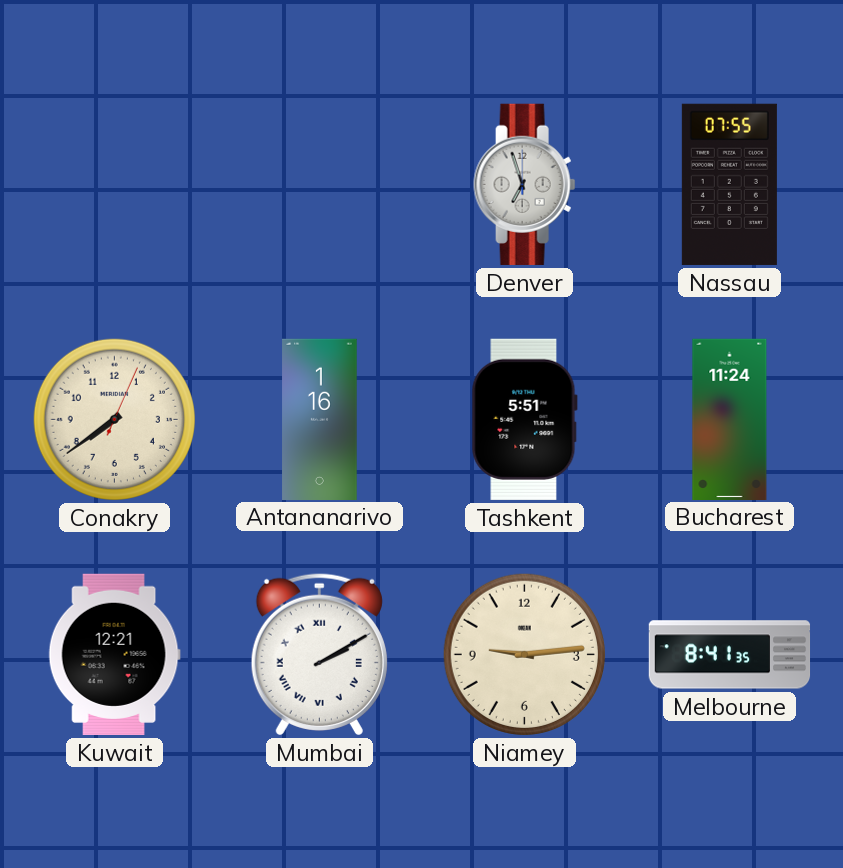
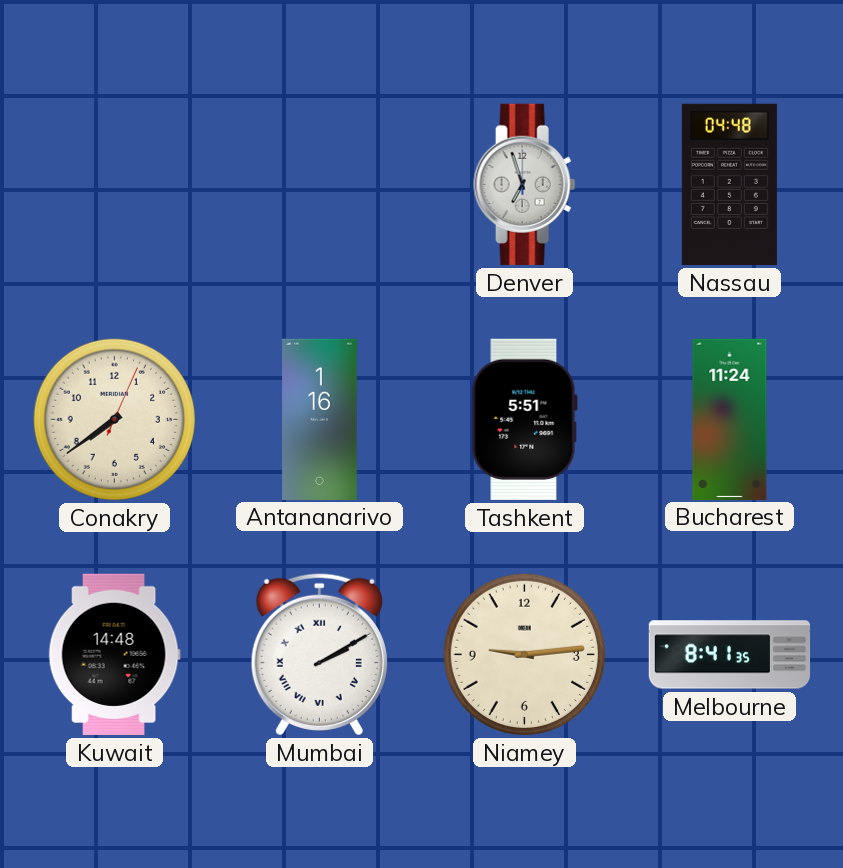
Nassau: 07:55 -> 04:48 (729, 184)
Kuwait: 12:21 -> 14:48 (114, 654)
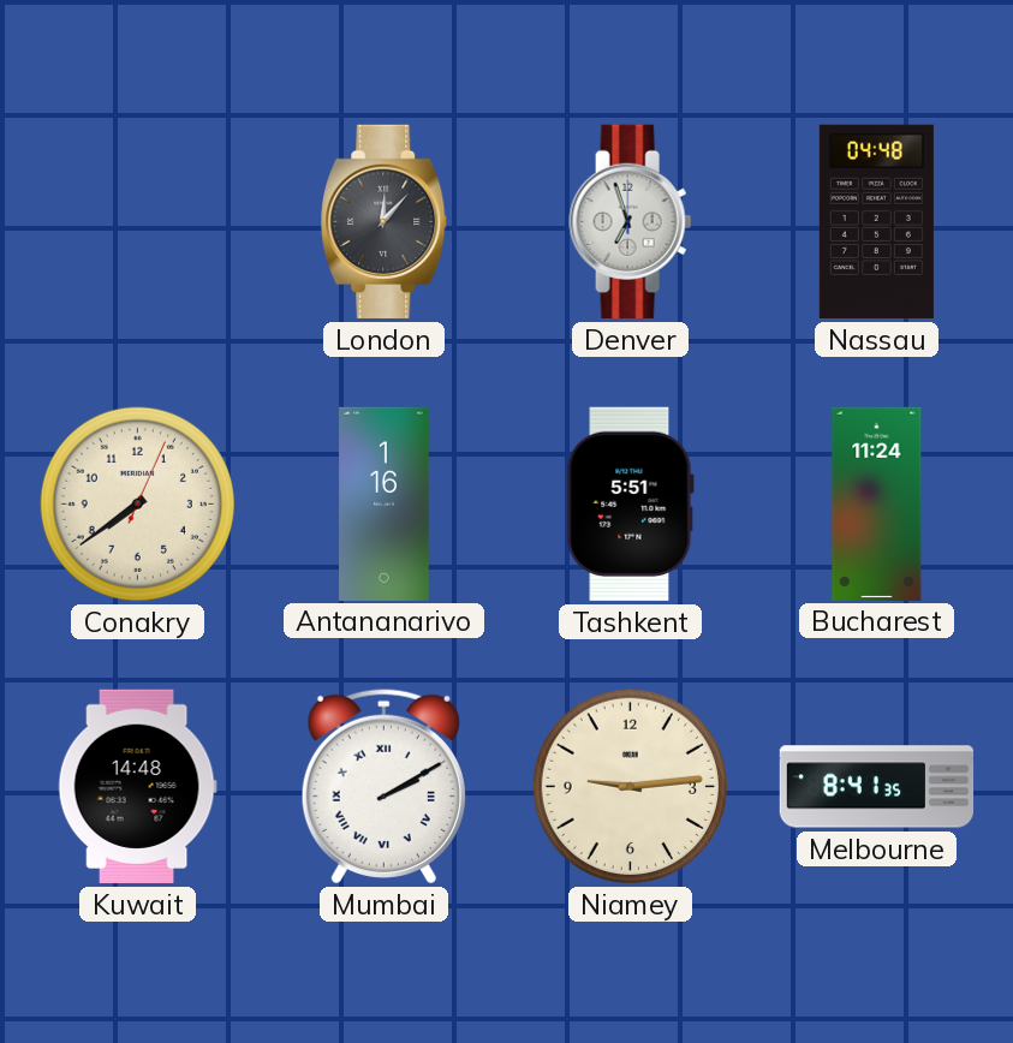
London: none -> 12:07 (385, 221)
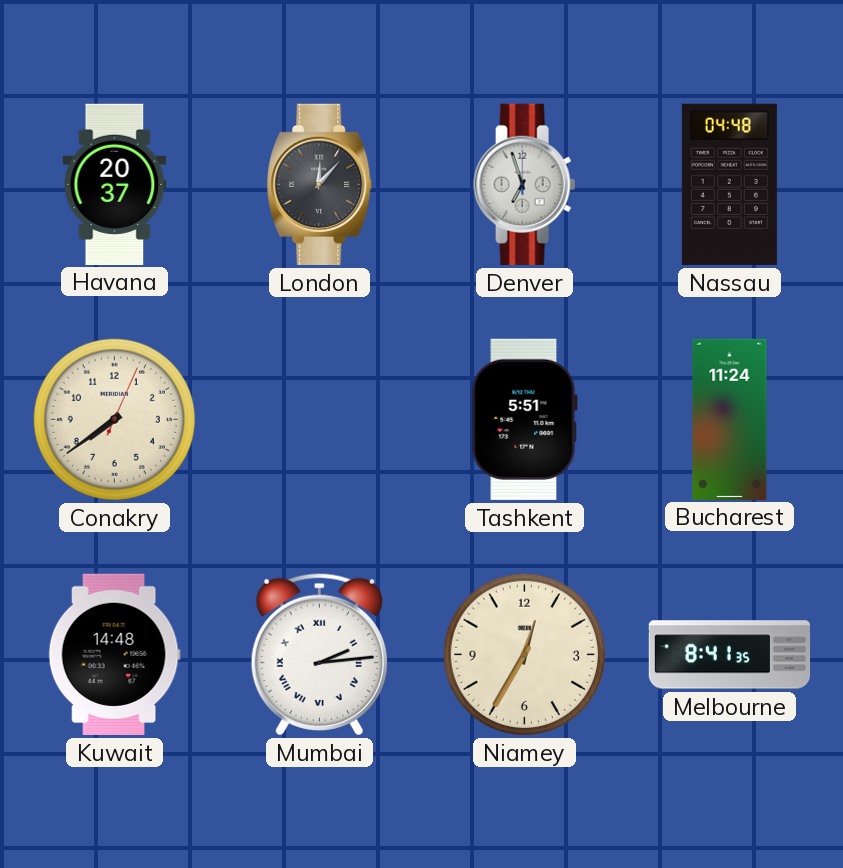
Havana: none -> 20:37 (115, 184)
Antananarivo: 1:16 -> none (385, 503)
Mumbai: 2:10 -> 2:14 (319, 654)
Niamey: 9:14 -> 12:35 (524, 654)
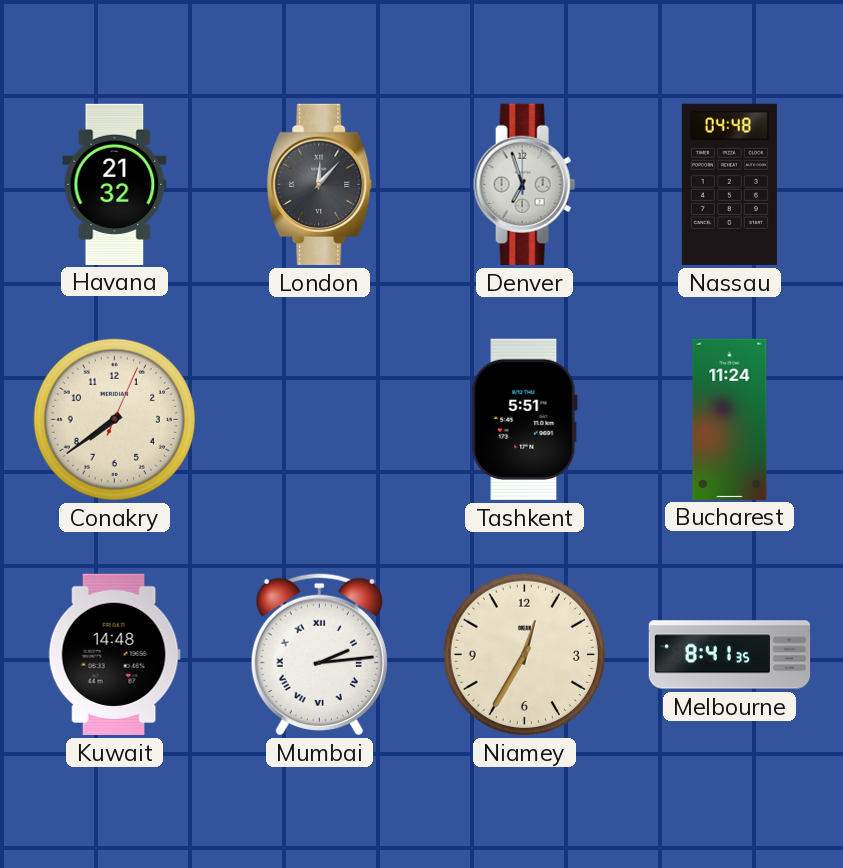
Havana: 20:37 -> 21:32 (115, 184)
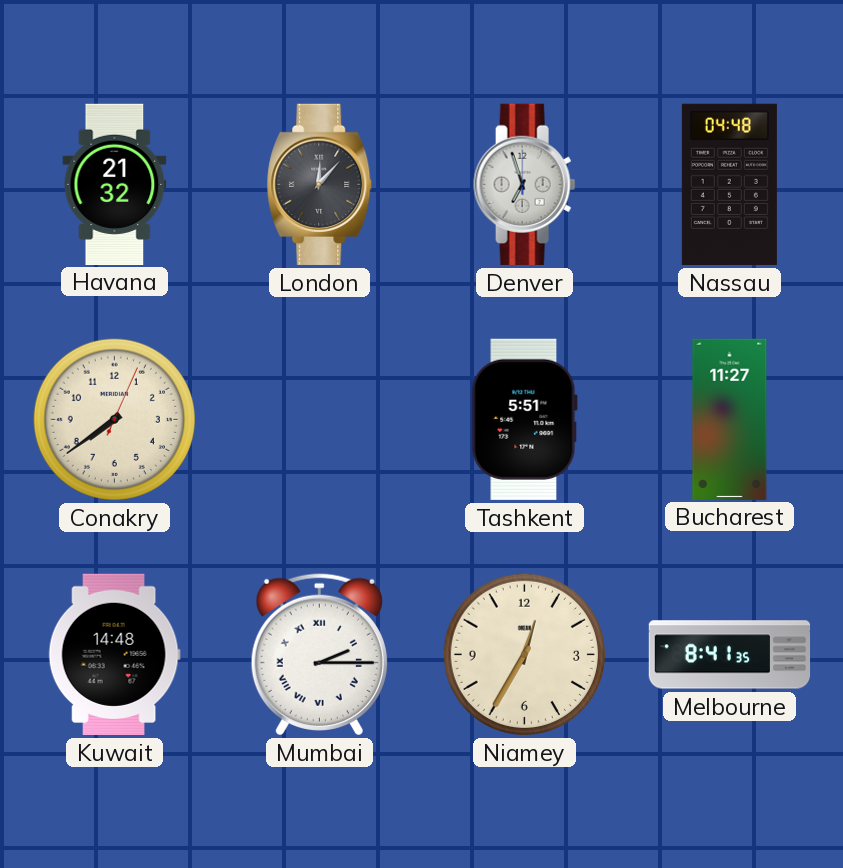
Bucharest: 11:24 -> 11:27 (730, 419)
Mumbai: 2:14 -> 2:15 (319, 654)
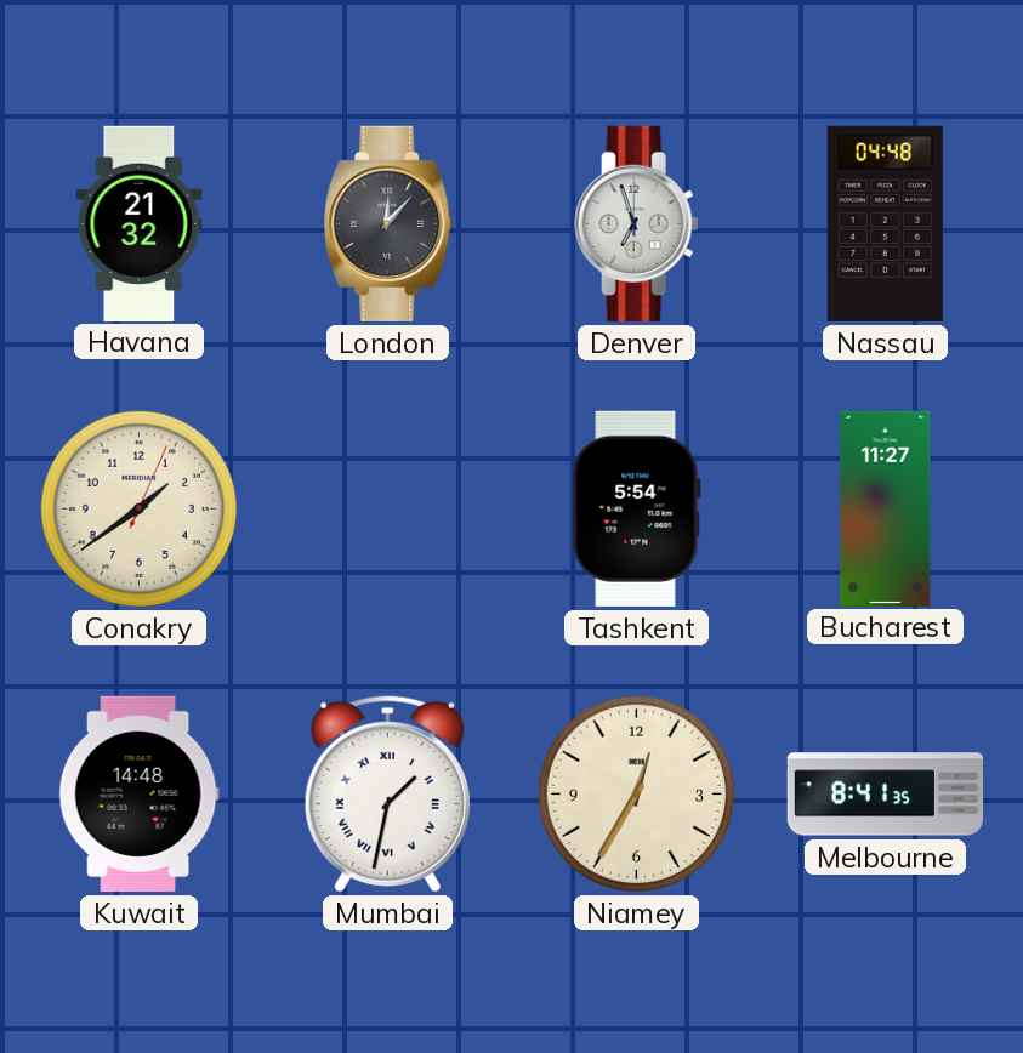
Conakry: 7:39 -> 1:39 (138, 508)
Tashkent: 5:51 -> 5:54 (636, 508)
Mumbai: 2:15 -> 1:32 (387, 793)
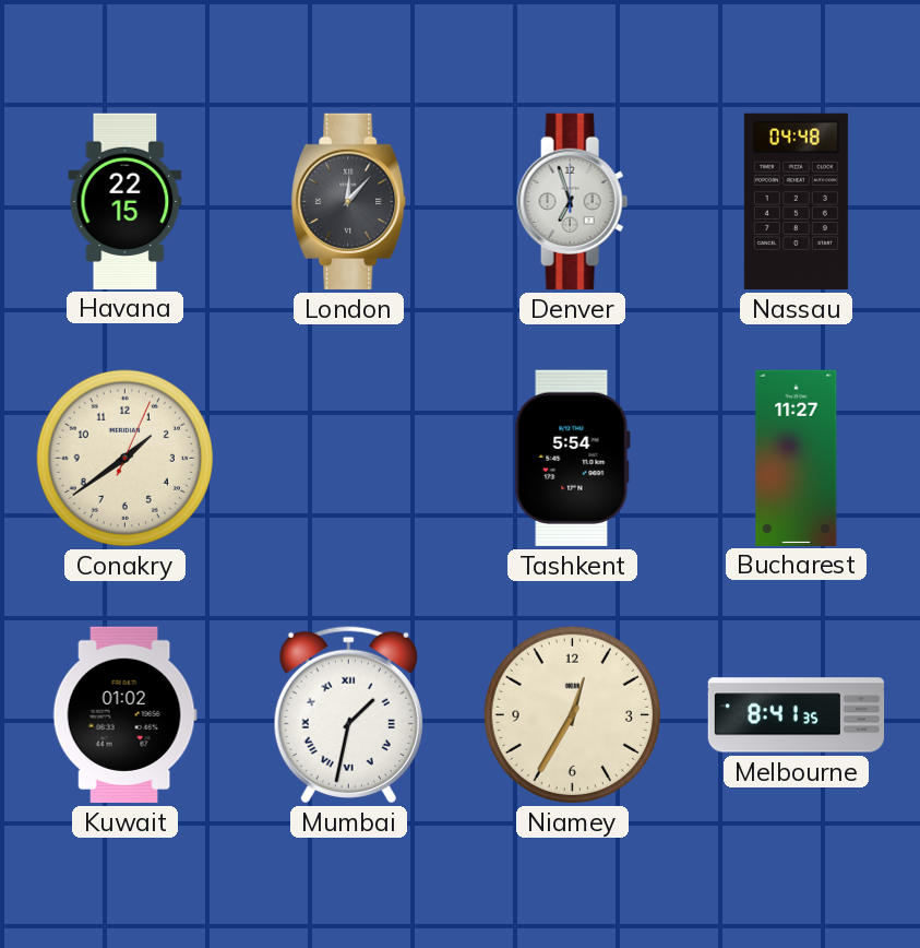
Havana: 21:32 -> 22:15 (126, 201)
Kuwait: 14:48 -> 01:02 (124, 714)
